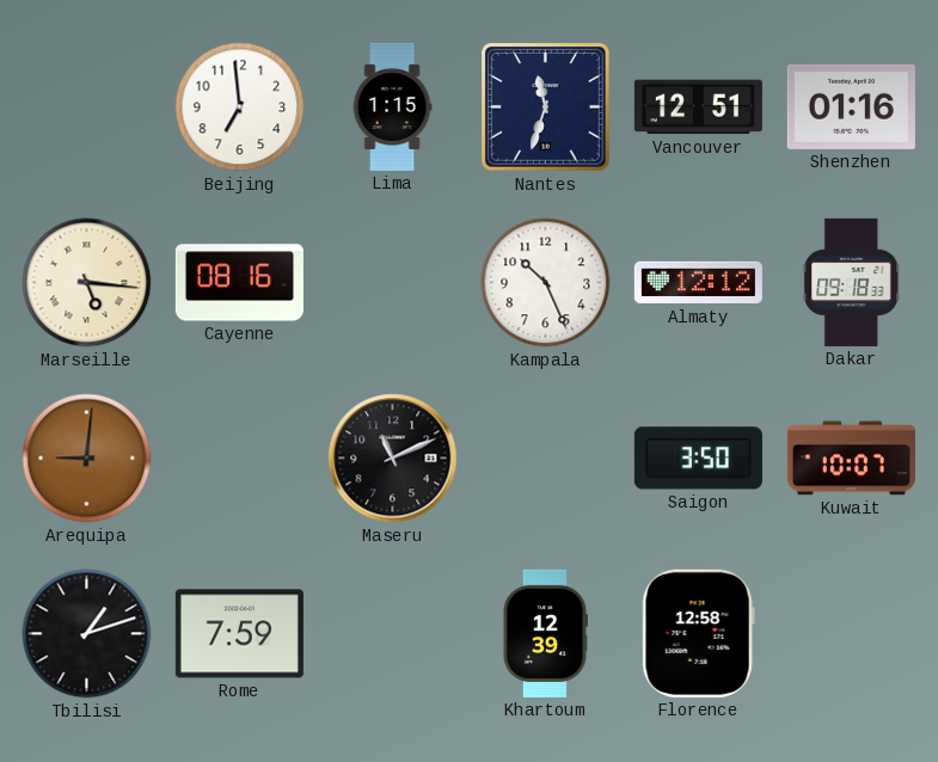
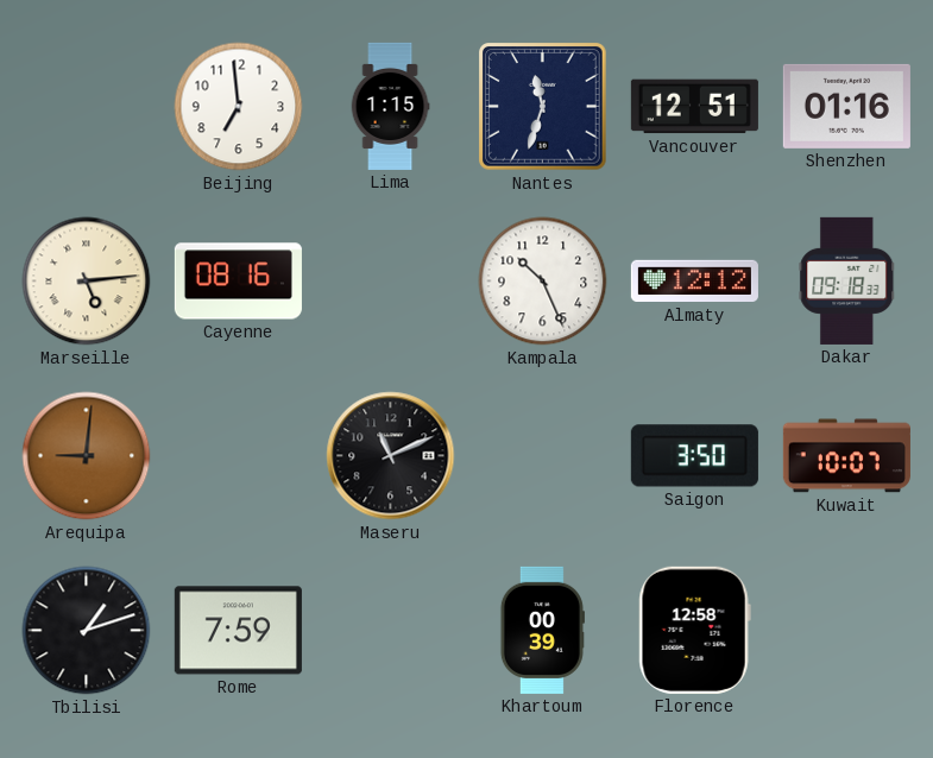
Marseille: 5:16 -> 5:14 (87, 282)
Khartoum: 12:39 -> 00:39 (542, 630)
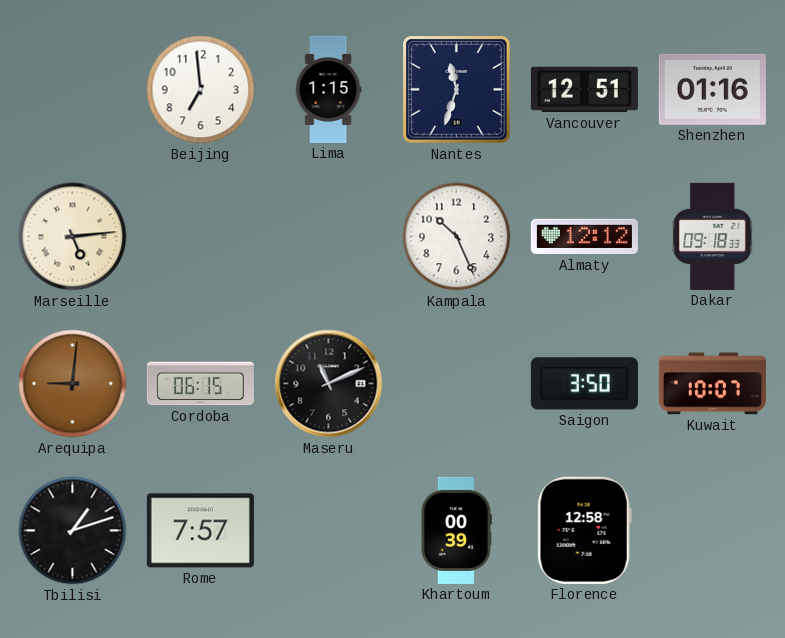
Cayenne: 08:16 -> none (238, 282)
Cordoba: none -> 06:15 (200, 384)
Rome: 7:59 -> 7:57 (200, 531)
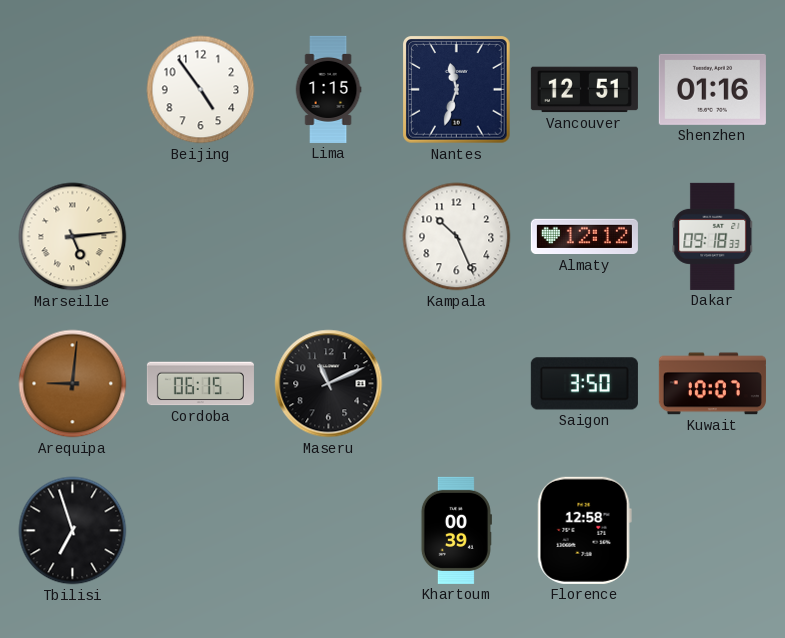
Beijing: 6:59 -> 4:54 (201, 90)
Tbilisi: 1:12 -> 6:57 (73, 531)
Rome: 7:57 -> none (200, 531)
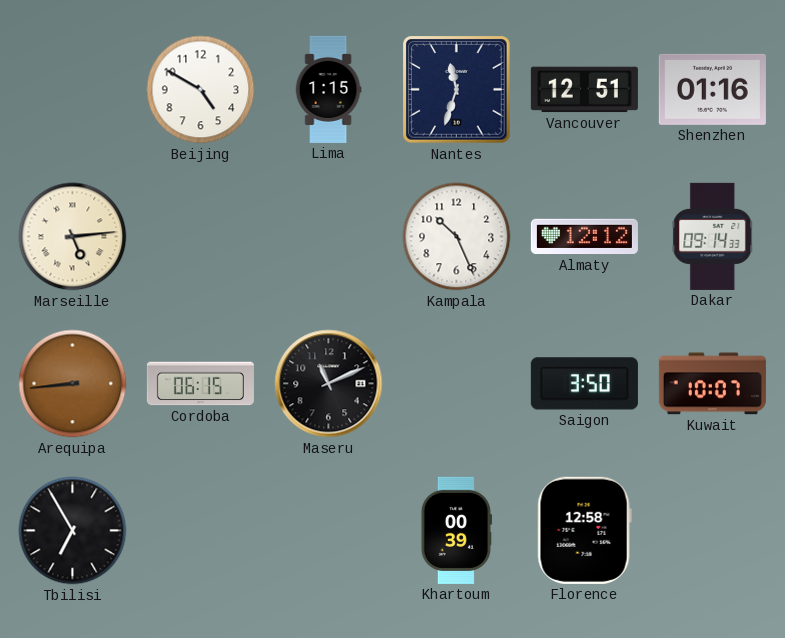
Beijing: 4:54 -> 4:50 (201, 90)
Dakar: 09:18 -> 09:14 (713, 236)
Arequipa: 9:01 -> 8:44 (73, 384)
Tbilisi: 6:57 -> 6:55 (73, 531)
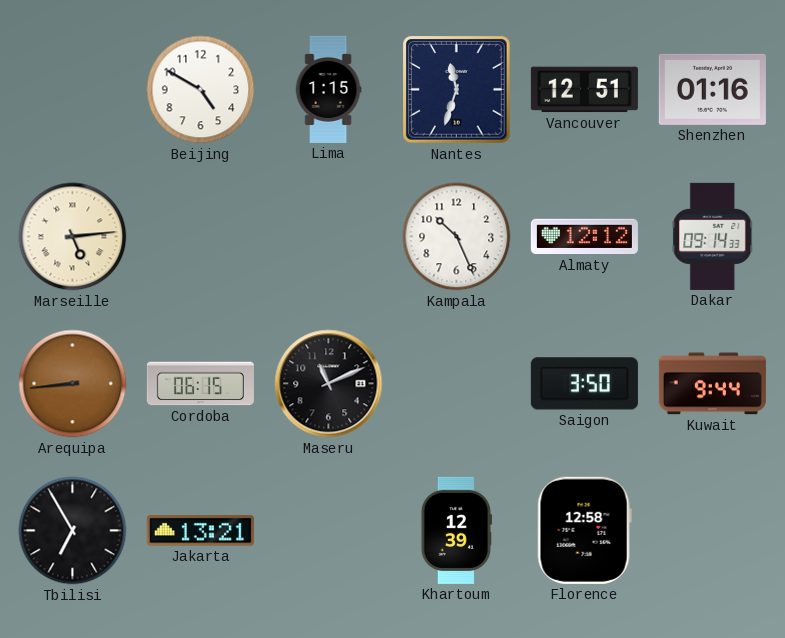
Kuwait: 10:07 -> 9:44 (712, 384)
Jakarta: none -> 13:21 (200, 531)
Khartoum: 00:39 -> 12:39 (456, 530)
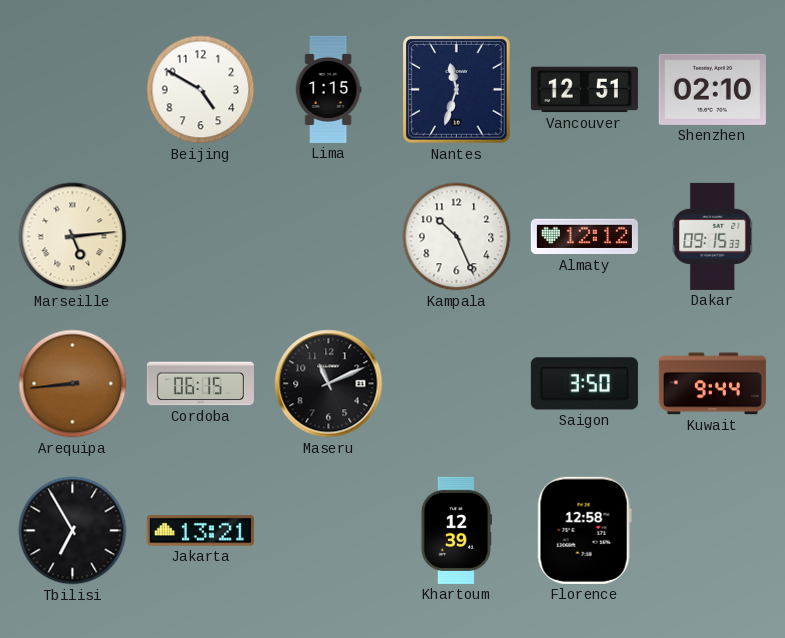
Shenzhen: 01:16 -> 02:10 (712, 89)
Dakar: 09:14 -> 09:15 (713, 236)
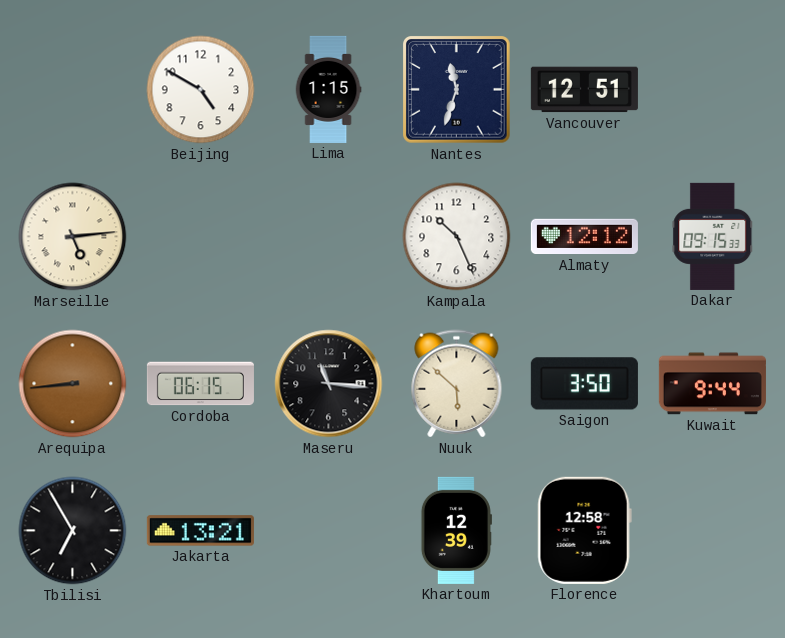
Shenzhen: 02:10 -> none (712, 89)
Maseru: 11:11 -> 11:16 (329, 384)
Nuuk: none -> 5:52 (457, 384)
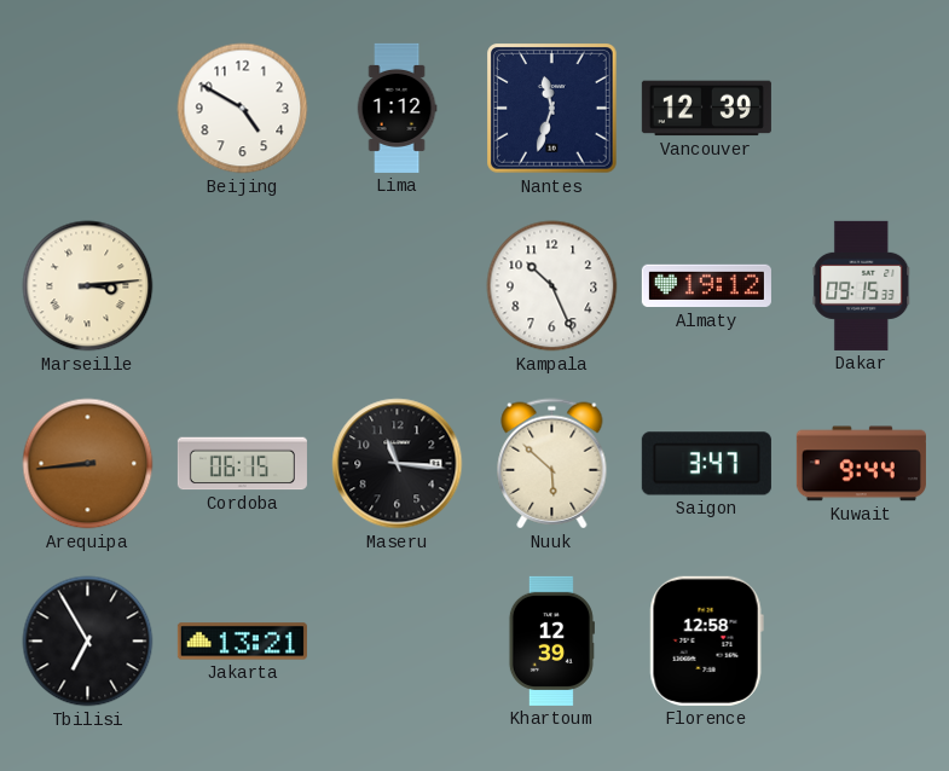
Lima: 1:15 -> 1:12 (397, 108)
Vancouver: 12:51 -> 12:39 (706, 109)
Marseille: 5:14 -> 3:14 (88, 286)
Almaty: 12:12 -> 19:12 (706, 286)
Saigon: 3:50 -> 3:47 (706, 464)
